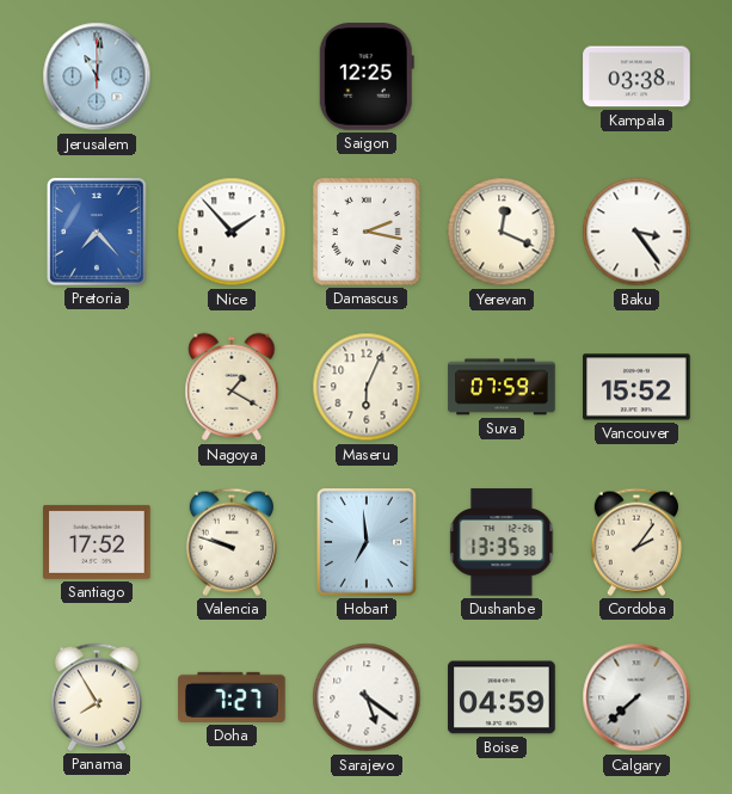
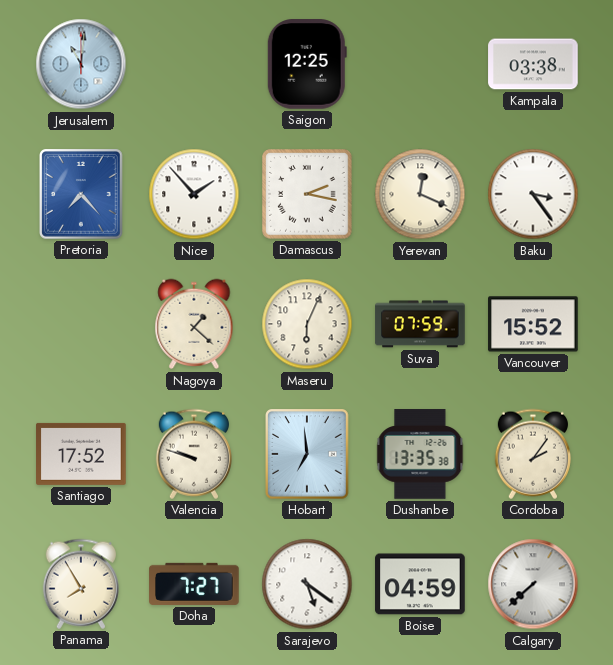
Nagoya: 1:20 -> 1:22 (194, 324)
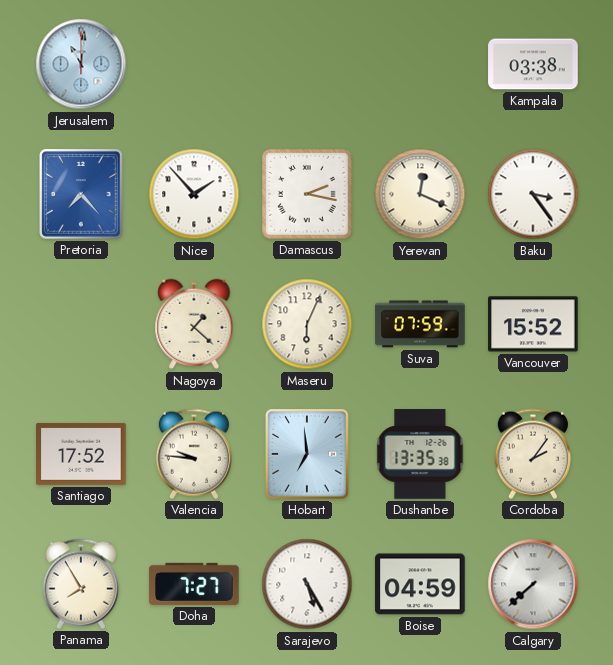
Saigon: 12:25 -> none (307, 64)
Valencia: 9:48 -> 9:46 (194, 454)
Sarajevo: 5:21 -> 5:25 (307, 584)
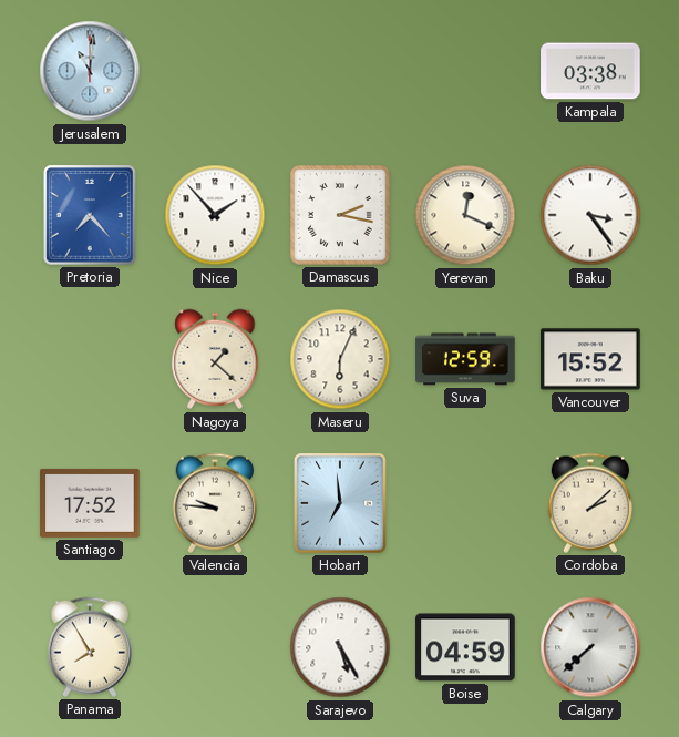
Suva: 07:59 -> 12:59 (465, 359)
Dushanbe: 13:35 -> none (420, 454)
Cordoba: 2:06 -> 2:08 (590, 503)
Doha: 7:27 -> none (194, 584)
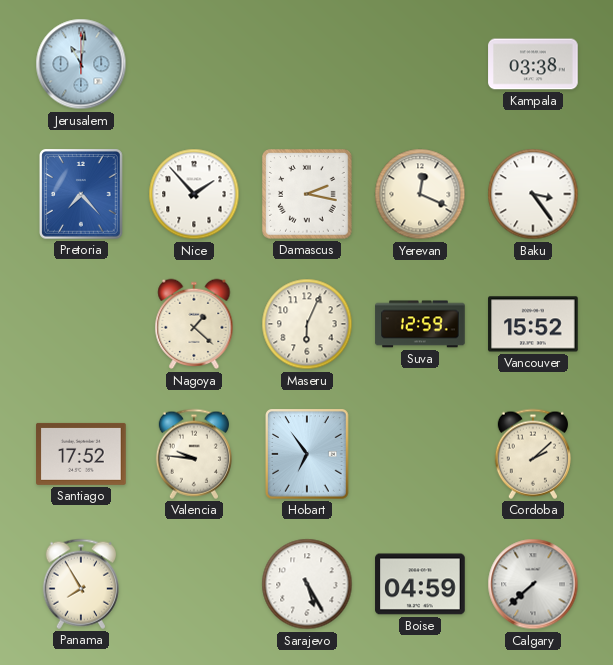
Hobart: 6:59 -> 6:54 (308, 454)
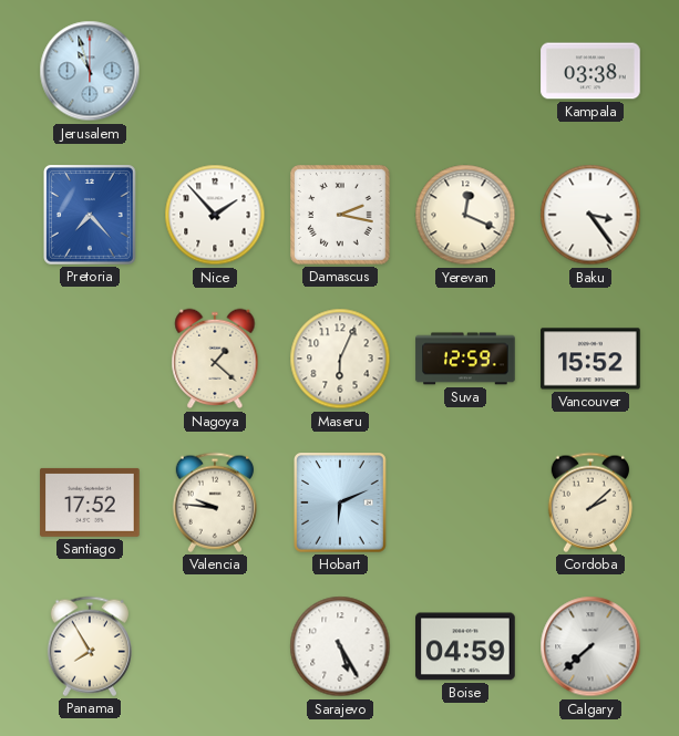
Jerusalem: 11:01 -> 10:57 (90, 71)
Hobart: 6:54 -> 6:11 (341, 502)
